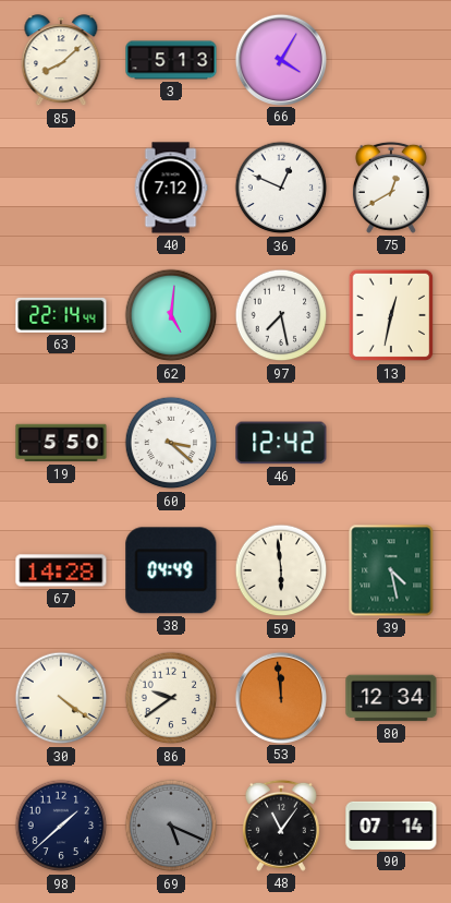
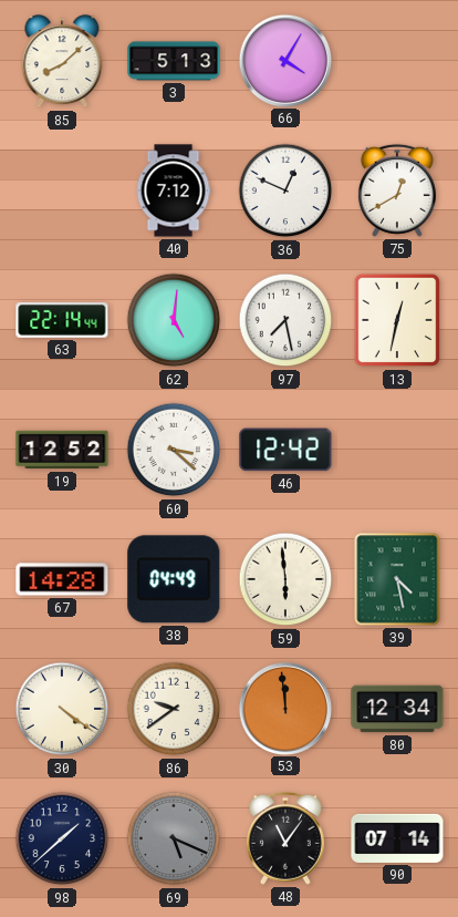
19: 5:50 -> 12:52 (62, 450)
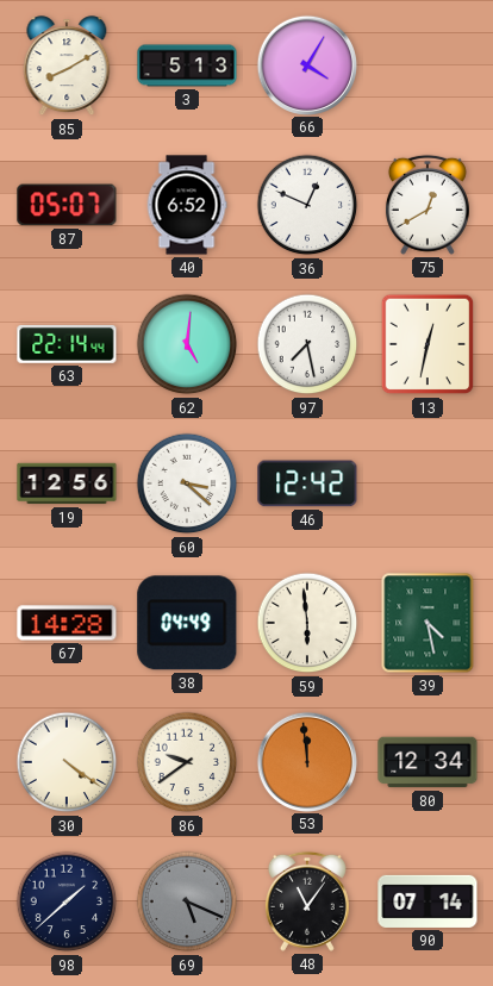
85: 8:08 -> 8:10 (67, 67)
87: none -> 05:07 (67, 205)
40: 7:12 -> 6:52 (187, 205)
19: 12:52 -> 12:56 (67, 483)
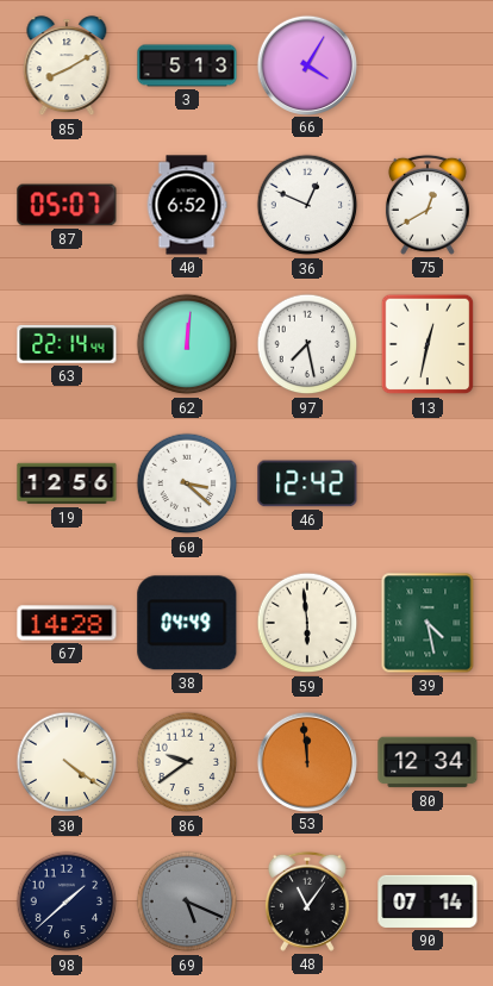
62: 5:01 -> 12:01 (187, 344)
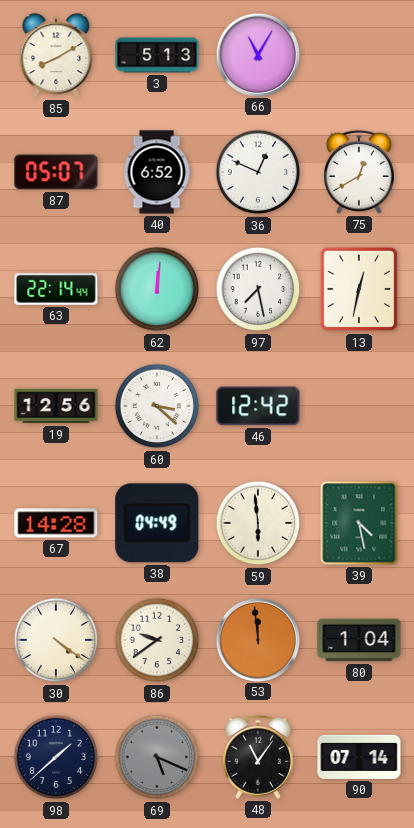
66: 4:05 -> 11:05 (257, 54)
80: 12:34 -> 1:04 (359, 640)
